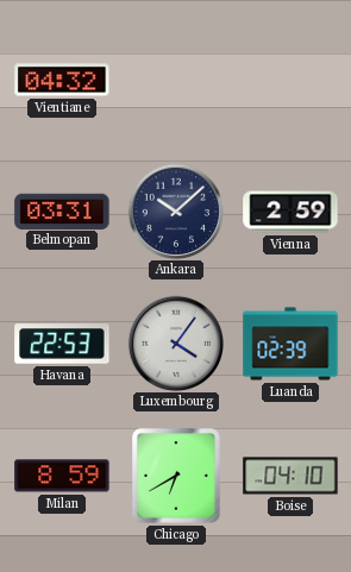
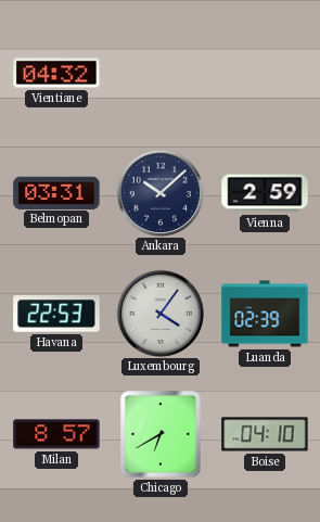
Milan: 8:59 -> 8:57 (56, 434)
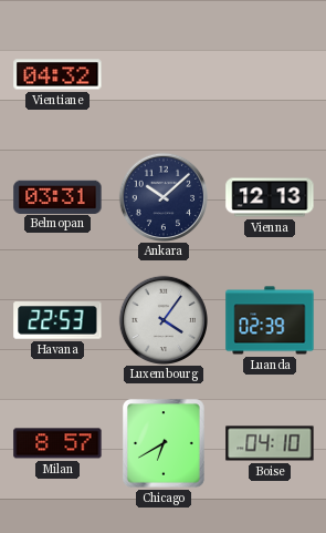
Vienna: 2:59 -> 12:13 (270, 197)
